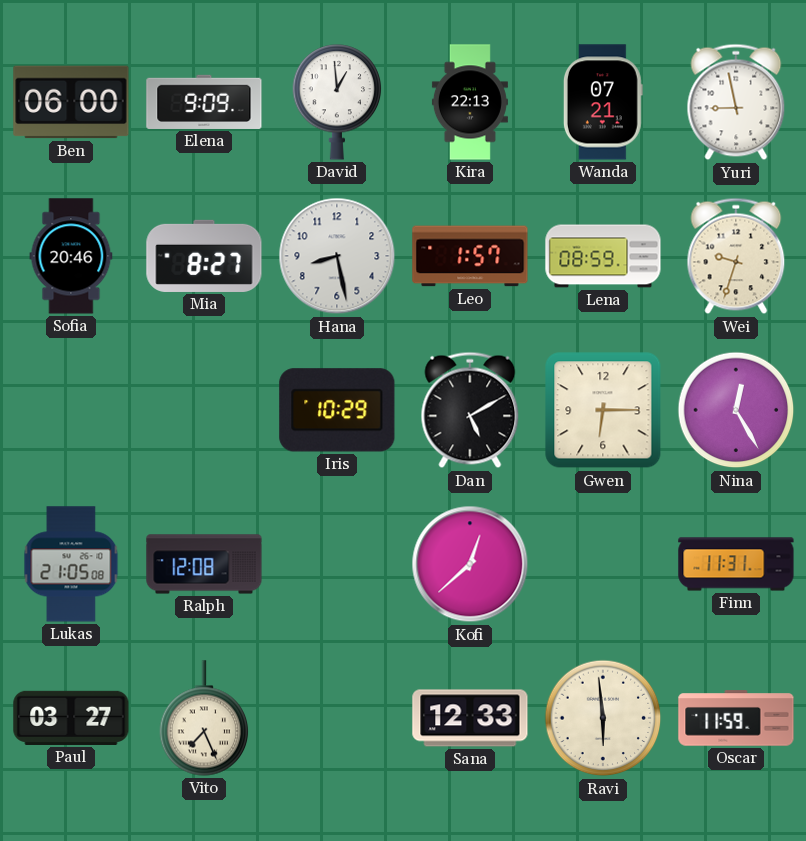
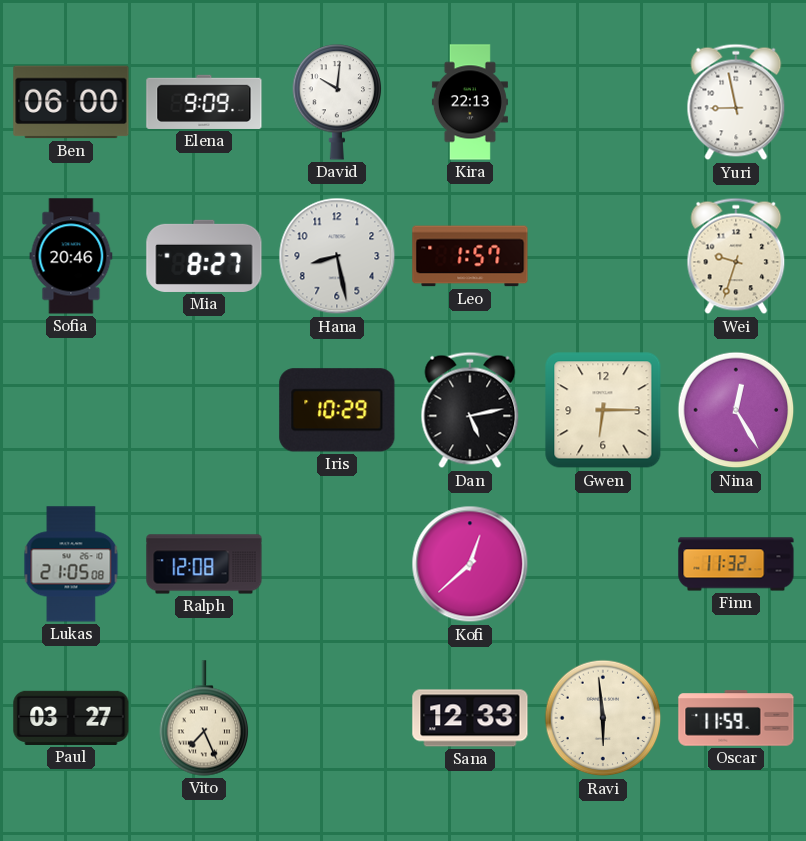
David: 12:59 -> 10:01 (337, 102)
Wanda: 07:21 -> none (603, 102)
Lena: 08:59 -> none (603, 256)
Dan: 5:10 -> 5:13 (470, 410)
Finn: 11:31 -> 11:32 (736, 564)
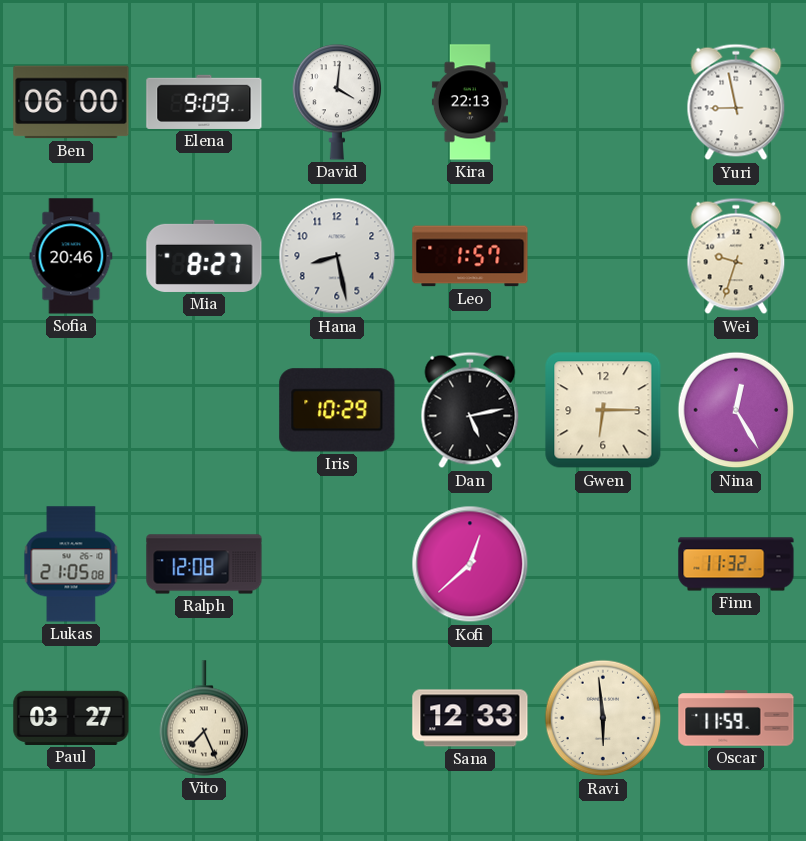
David: 10:01 -> 4:01 (337, 102)
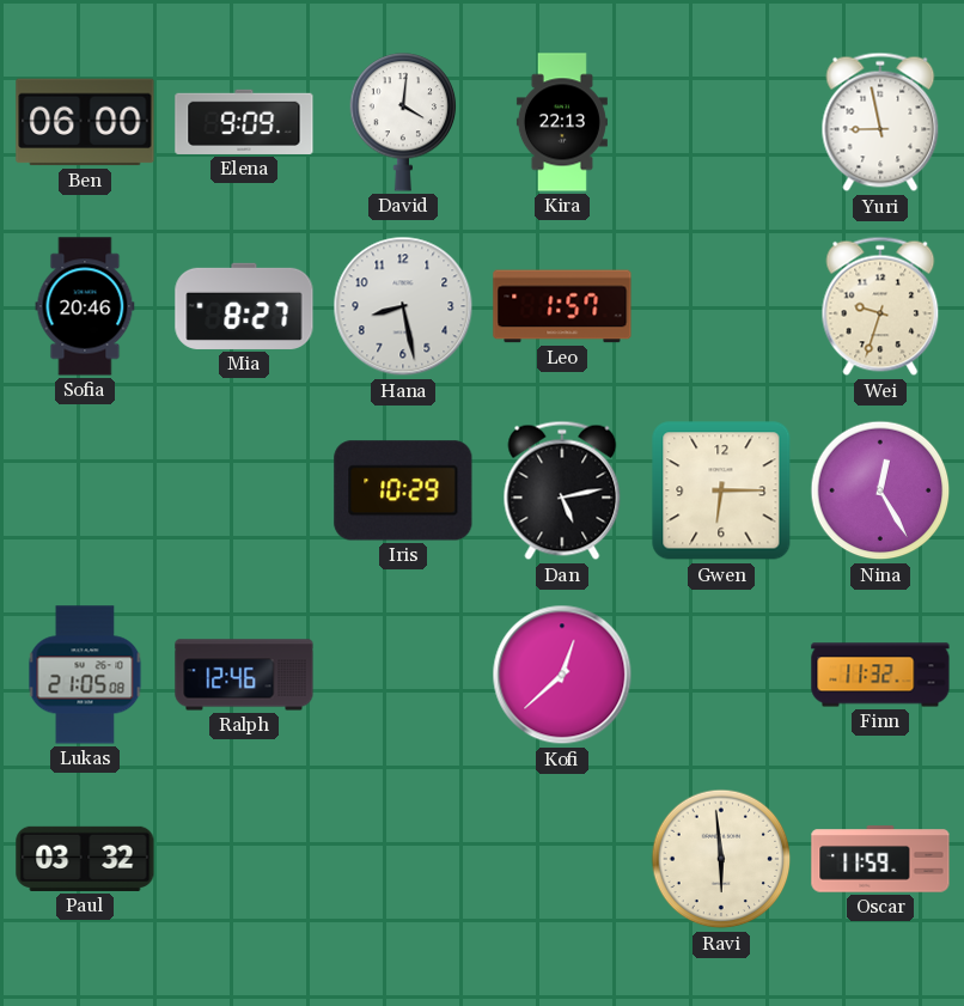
Ralph: 12:08 -> 12:46 (244, 675)
Paul: 03:27 -> 03:32 (85, 859)
Vito: 7:26 -> none (204, 718)
Sana: 12:33 -> none (470, 718)
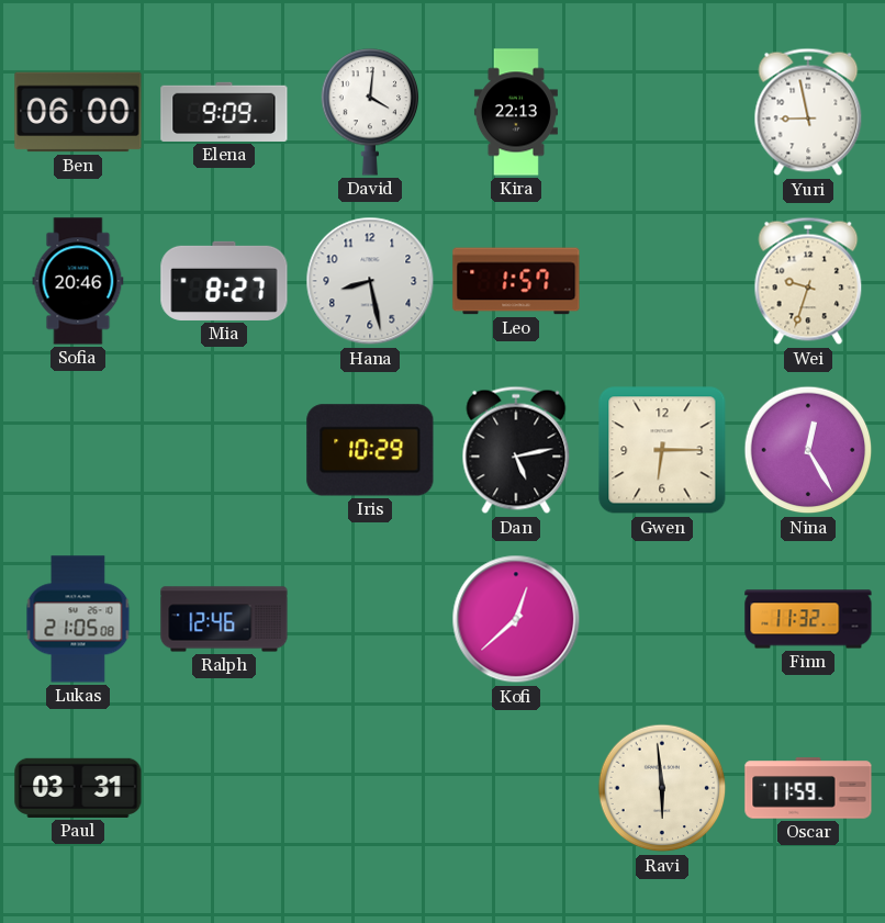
Paul: 03:32 -> 03:31 (78, 788)
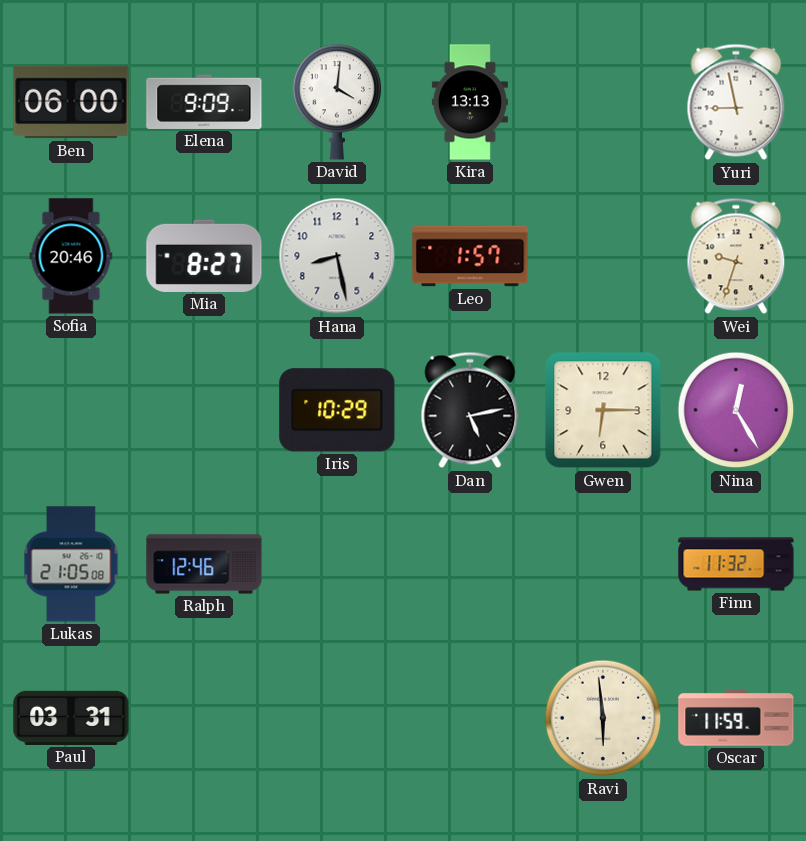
Kira: 22:13 -> 13:13 (470, 102)
Kofi: 12:38 -> none (516, 619)
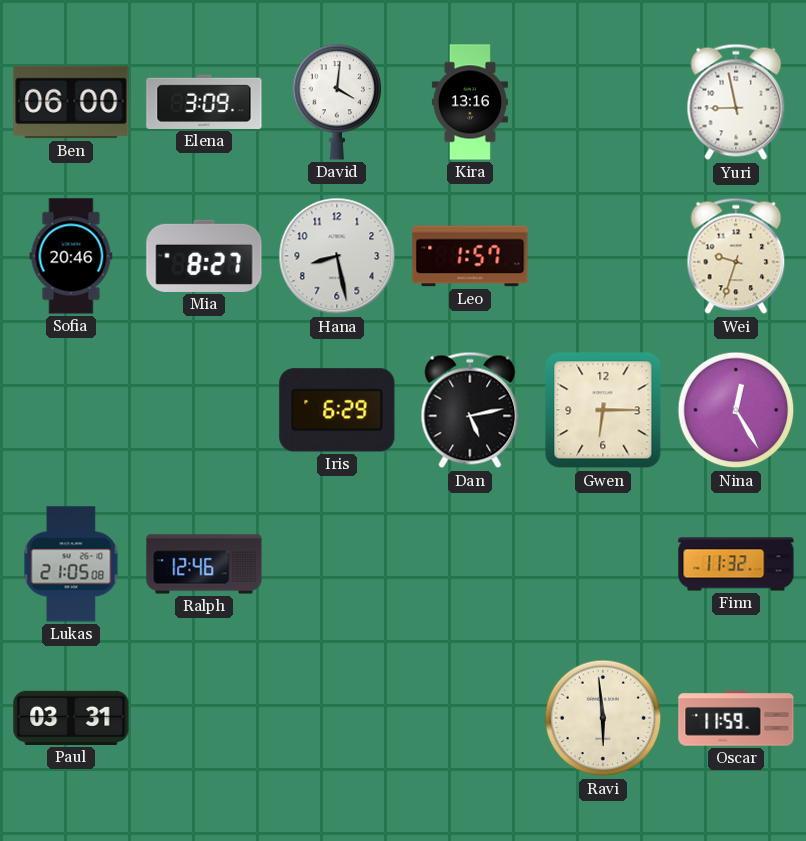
Elena: 9:09 -> 3:09 (204, 102)
Kira: 13:13 -> 13:16 (470, 102)
Iris: 10:29 -> 6:29 (337, 410)
